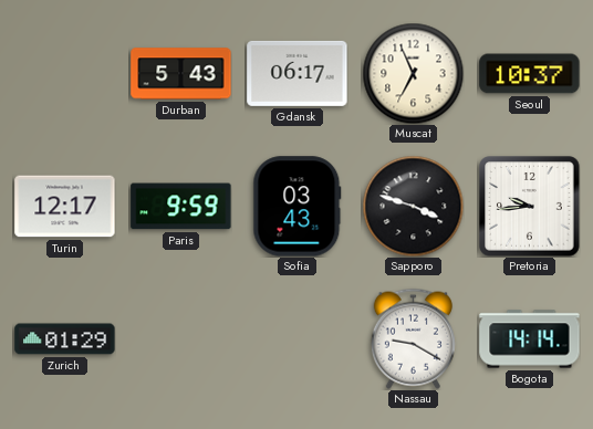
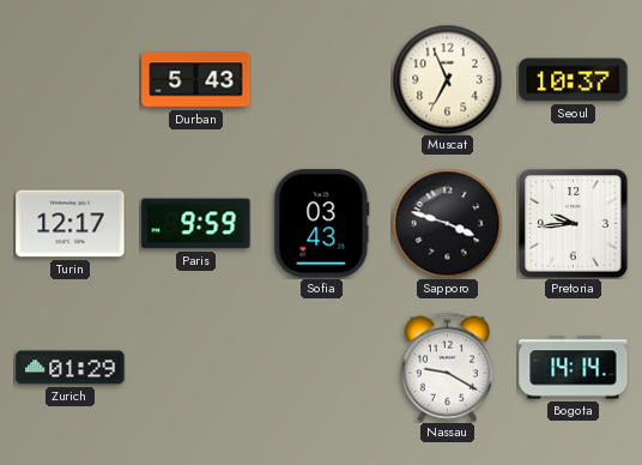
Gdansk: 06:17 -> none (298, 73)
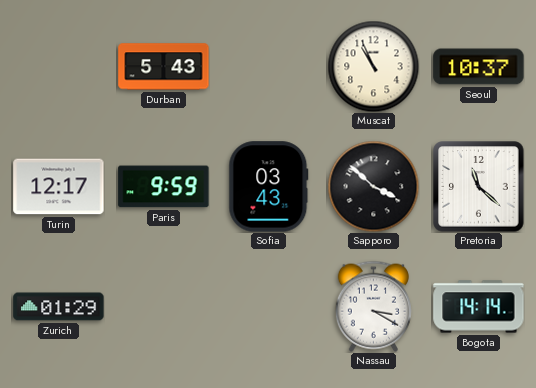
Muscat: 6:56 -> 10:56 (373, 66)
Sapporo: 3:48 -> 3:52 (373, 186)
Pretoria: 9:44 -> 11:22 (479, 187)
Nassau: 9:20 -> 3:20 (373, 306)
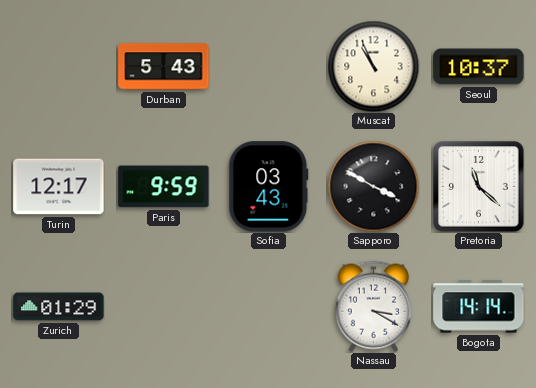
Sapporo: 3:52 -> 3:50 (373, 186)
